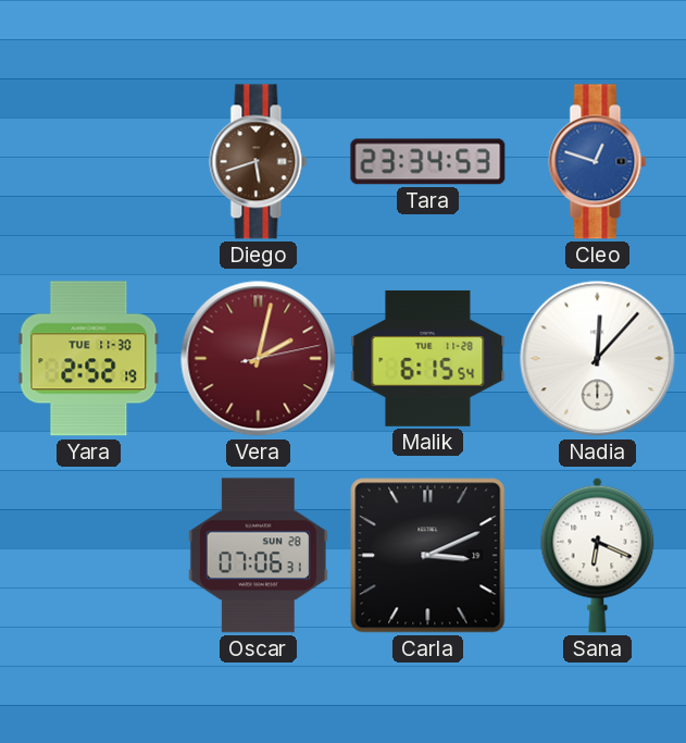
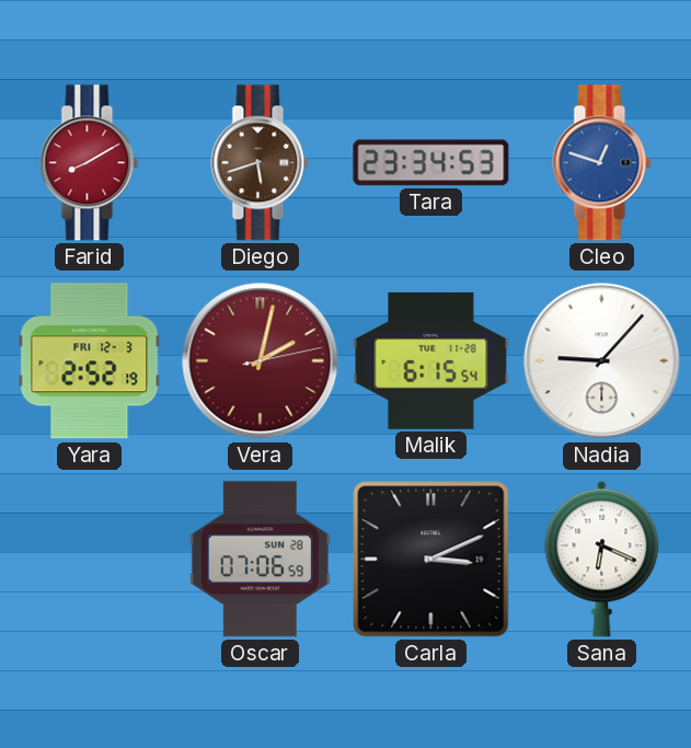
Farid: none -> 8:10 (90, 163)
Yara date: TUE 11-30 -> FRI 12-3 (90, 361)
Nadia: 12:07 -> 9:07 (602, 361)
Oscar: 07:06:31 -> 07:06:59 (260, 560)
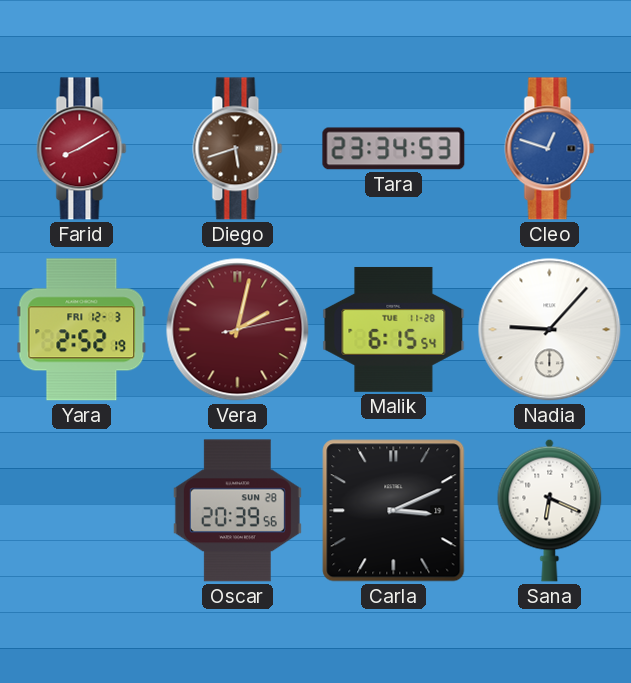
Oscar: 07:06 -> 20:39 (237, 511)
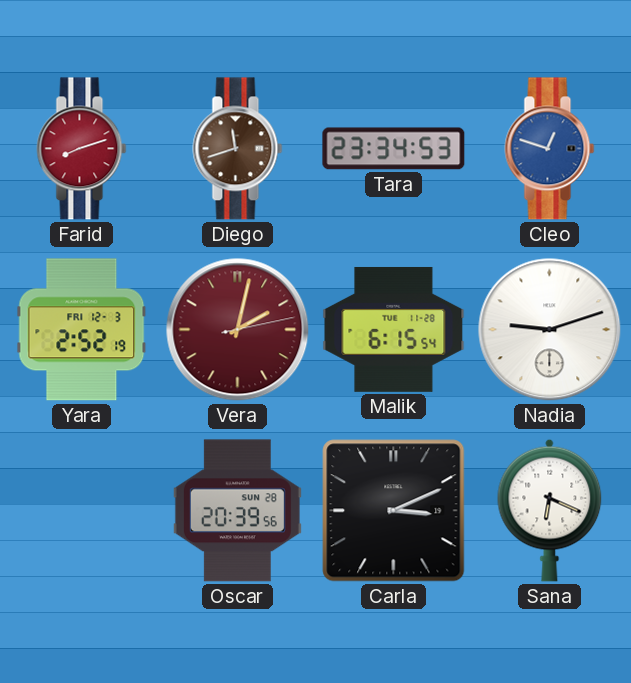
Farid: 8:10 -> 8:12 (82, 149)
Diego: 5:42 -> 11:42 (238, 149)
Nadia: 9:07 -> 9:12 (550, 330)
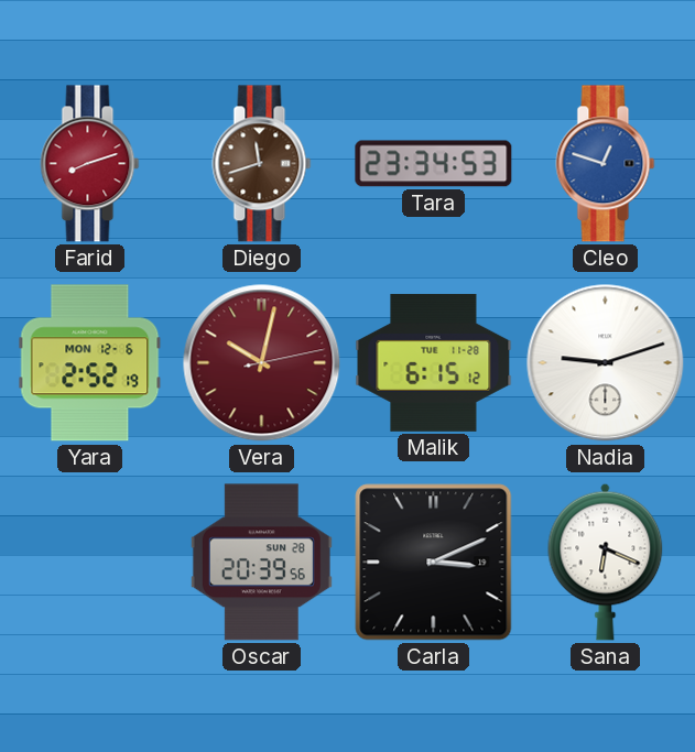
Yara date: FRI 12-3 -> MON 12-6 (90, 363)
Vera: 2:02 -> 10:02 (262, 363)
Malik: 6:15:54 -> 6:15:12 (434, 362)
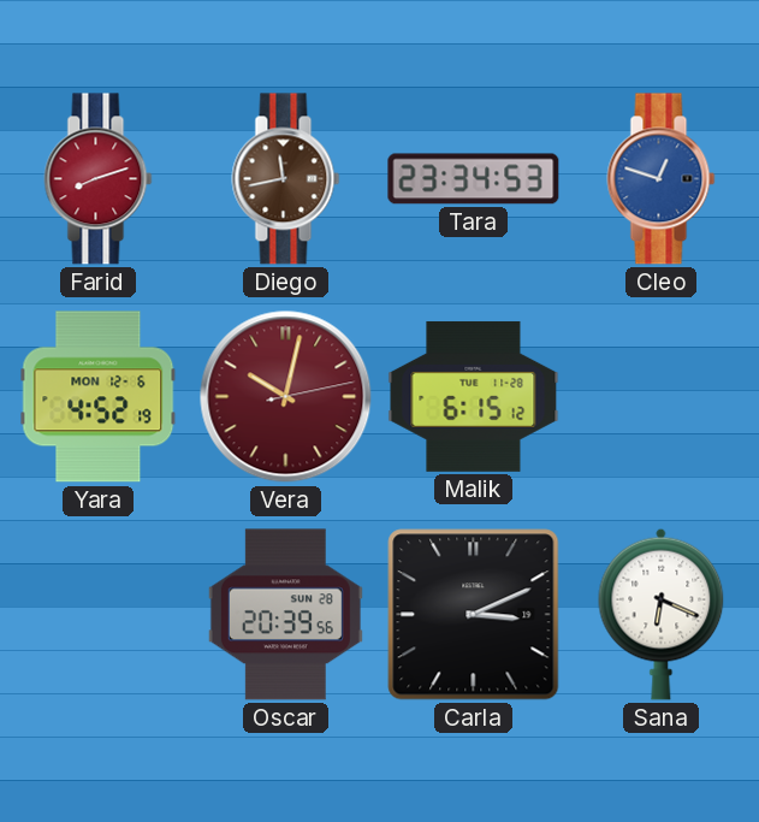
Diego: 11:42 -> 11:43 (286, 179)
Yara: 2:52 -> 4:52 (99, 397)
Nadia: 9:12 -> none (606, 363)
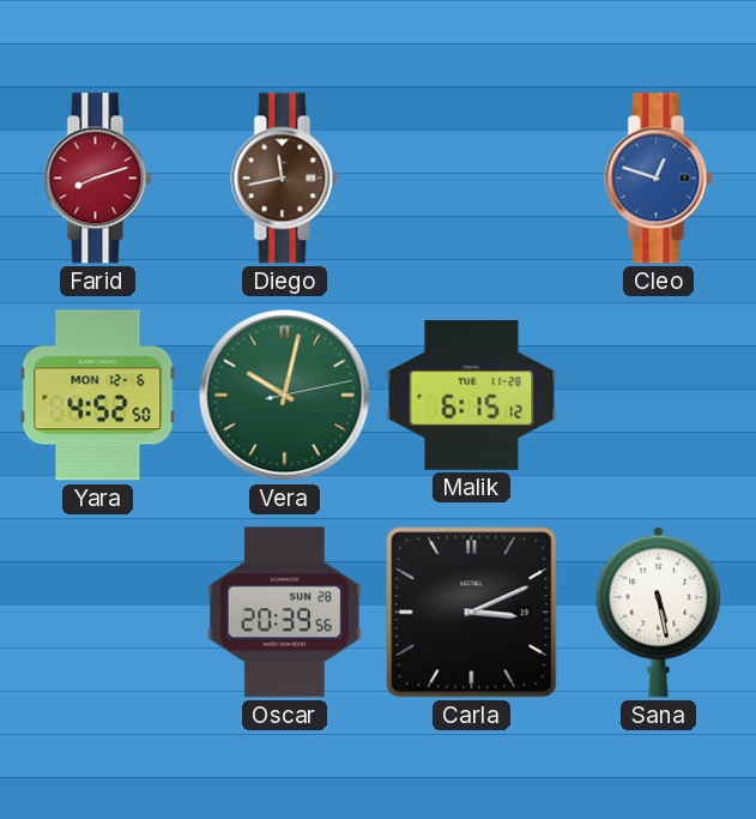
Tara: 23:34 -> none (474, 179)
Yara: 4:52:19 -> 4:52:50 (98, 396)
Vera dial: burgundy -> green (285, 396)
Sana: 6:19 -> 5:28 (659, 612)
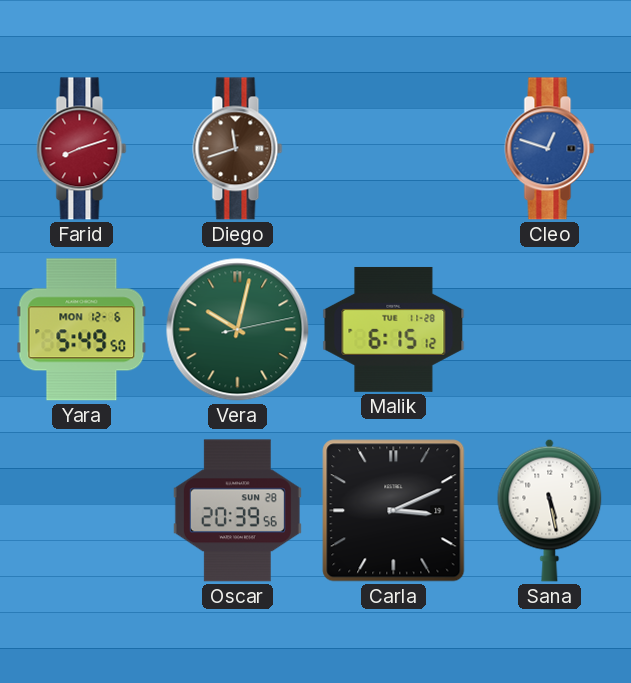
Diego: 11:43 -> 11:42 (238, 149)
Yara: 4:52 -> 5:49 (82, 330)
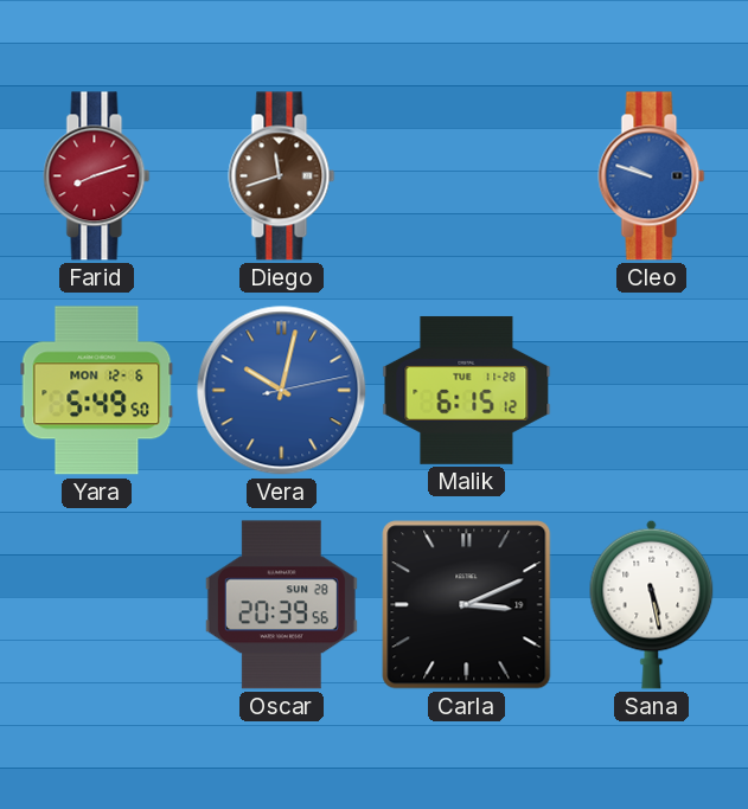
Cleo: 12:48 -> 9:48 (652, 176)
Vera dial: green -> blue (282, 391)
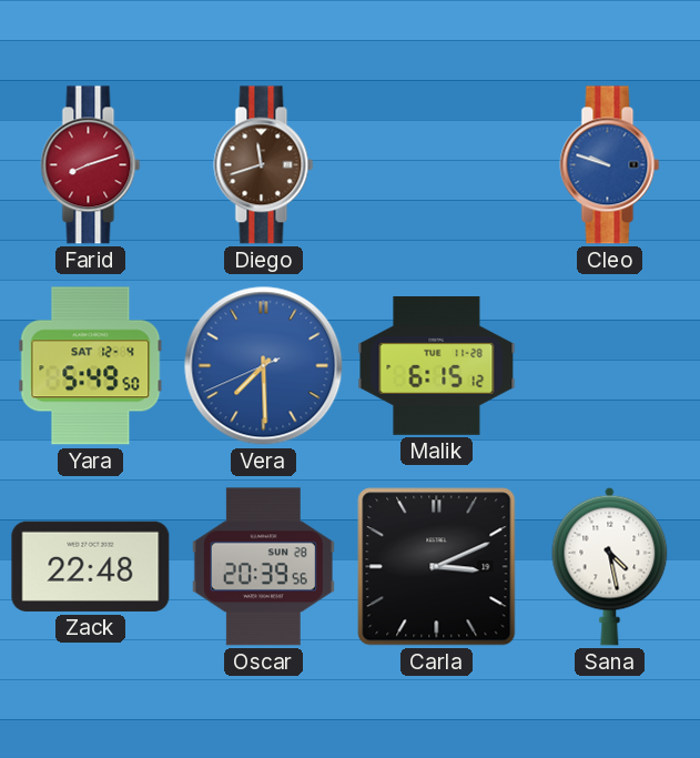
Yara date: MON 12-6 -> SAT 12-4 (91, 366)
Vera: 10:02 -> 7:29 (264, 366)
Zack: none -> 22:48 (91, 566)
Sana: 5:28 -> 4:28 (610, 566)
